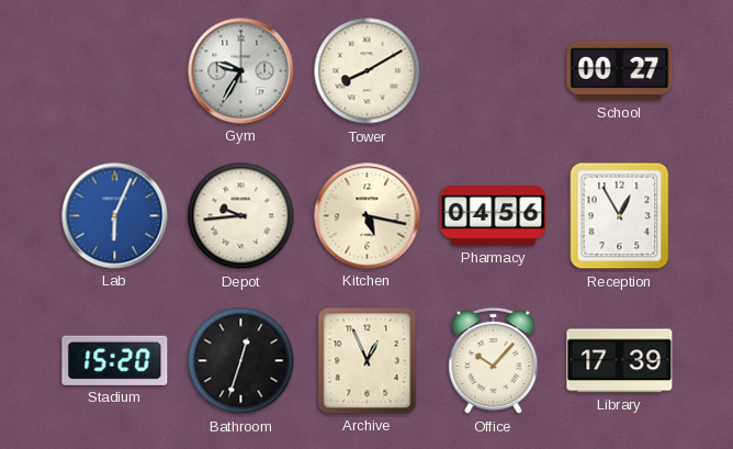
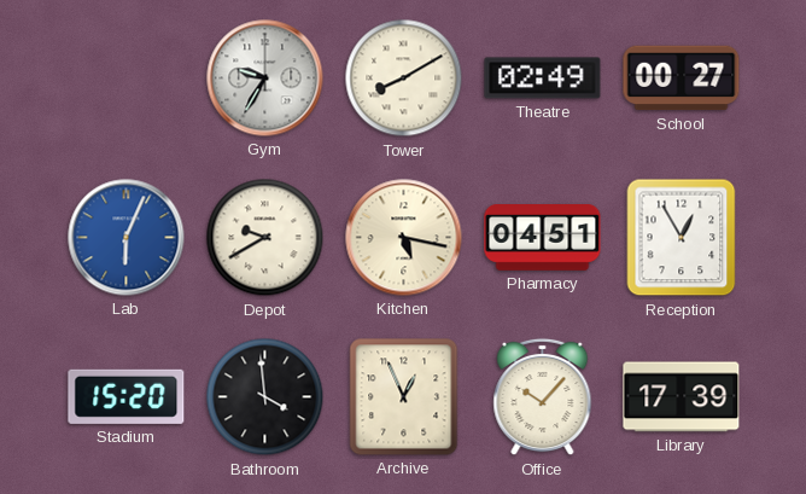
Theatre: none -> 02:49 (543, 79)
Depot: 9:44 -> 9:40 (265, 238)
Pharmacy: 04:56 -> 04:51 (543, 238)
Bathroom: 12:33 -> 3:59 (265, 397)
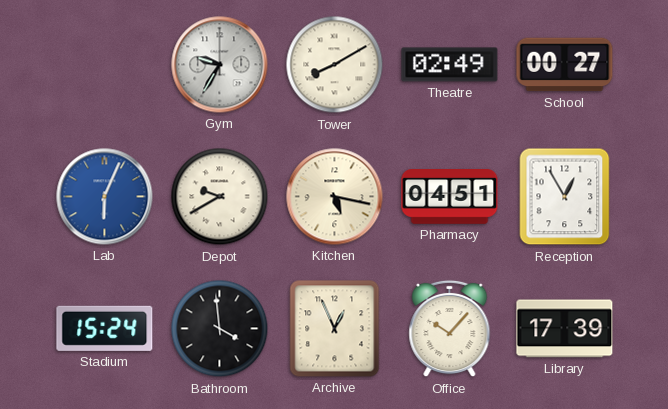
Stadium: 15:20 -> 15:24 (105, 328)
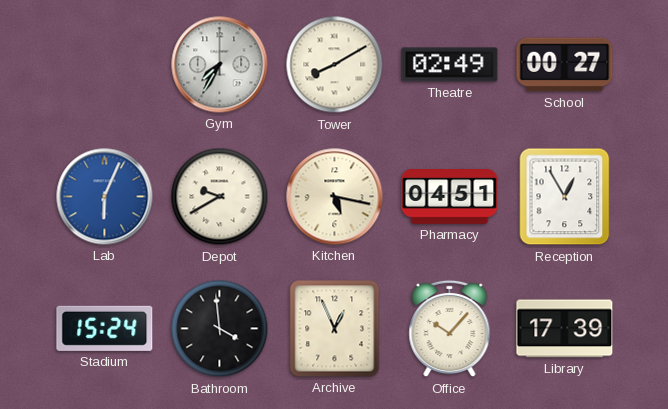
Gym: 9:35 -> 7:35 (220, 65)
